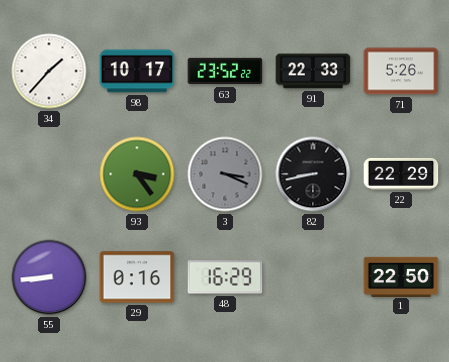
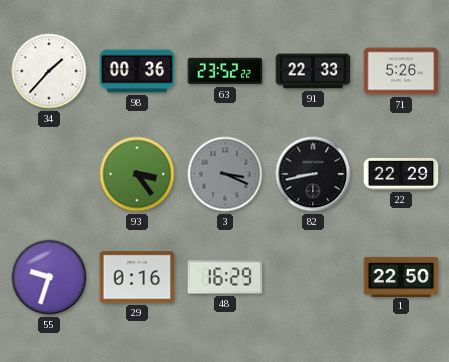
98: 10:17 -> 00:36 (137, 71)
55: 8:44 -> 9:33 (49, 277)
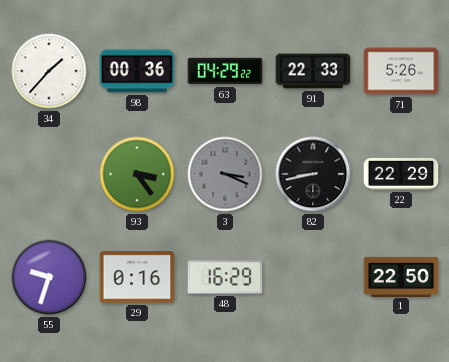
63: 23:52 -> 04:29 (225, 71)
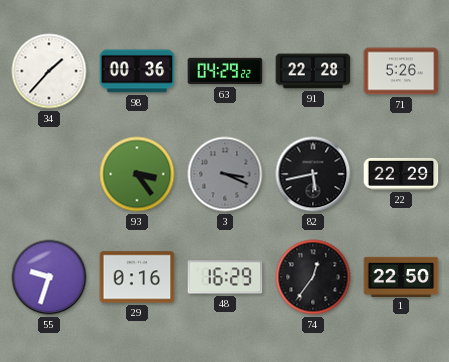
91: 22:33 -> 22:28 (313, 71)
82: 8:43 -> 5:43 (313, 174)
74: none -> 12:36 (313, 277)
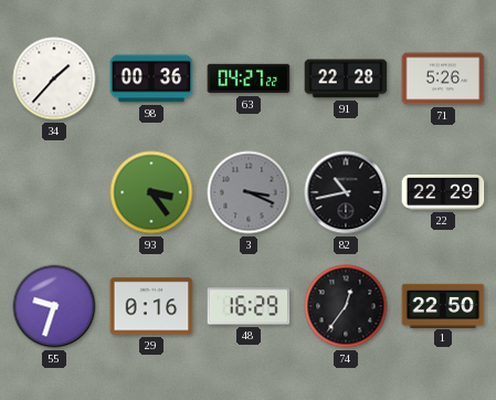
63: 04:29 -> 04:27 (249, 78)
82: 5:43 -> 10:43 (346, 192)
